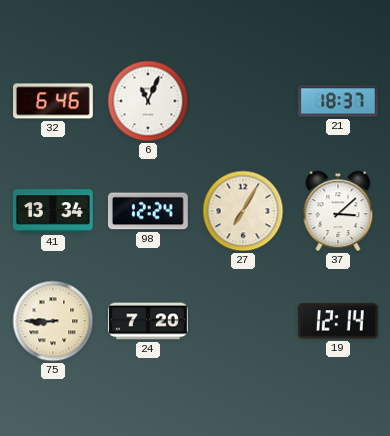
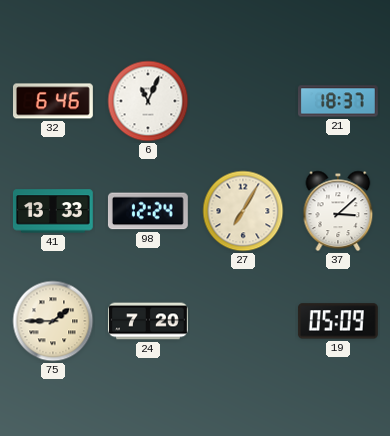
41: 13:34 -> 13:33 (53, 211)
75: 8:45 -> 1:45 (53, 321)
19: 12:14 -> 05:09 (338, 321)
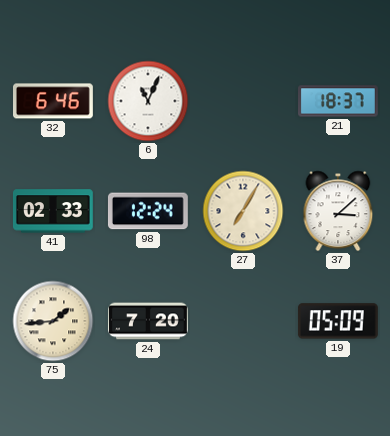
41: 13:33 -> 02:33 (53, 211)
75: 1:45 -> 1:44 (53, 321)
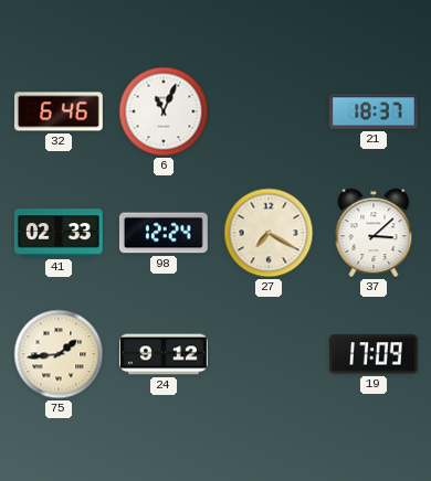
27: 7:05 -> 7:20 (269, 233)
24: 7:20 -> 9:12 (165, 354)
19: 05:09 -> 17:09 (374, 354)
